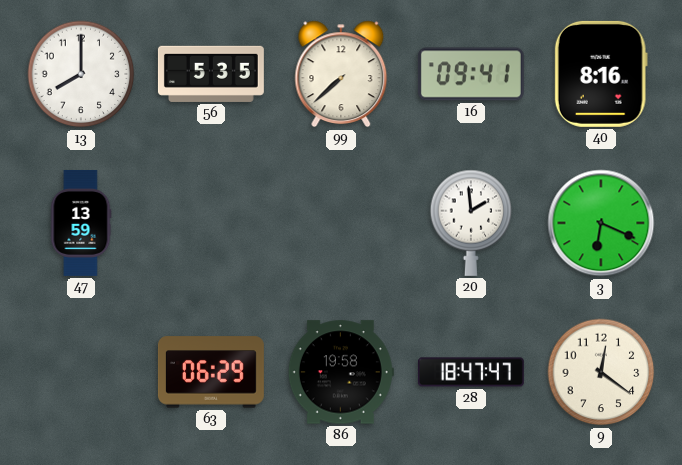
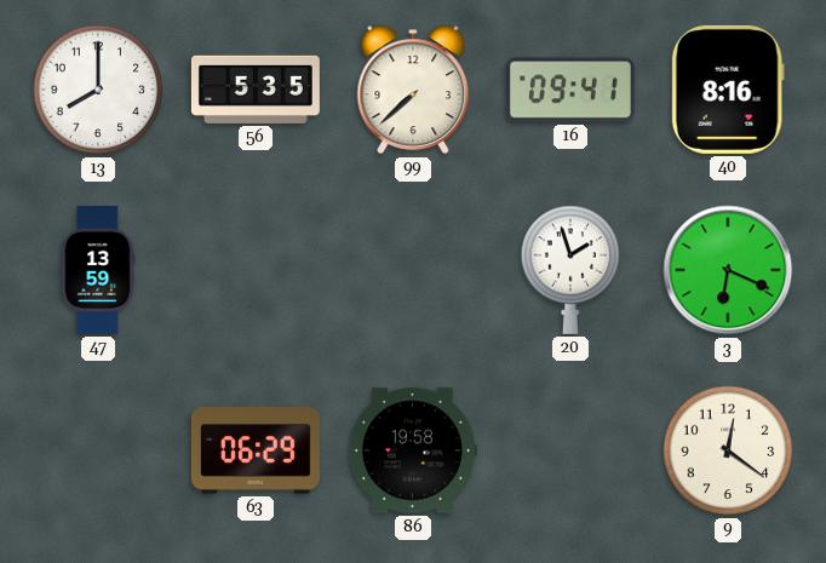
20: 1:59 -> 1:57 (570, 270)
28: 18:47 -> none (471, 372)
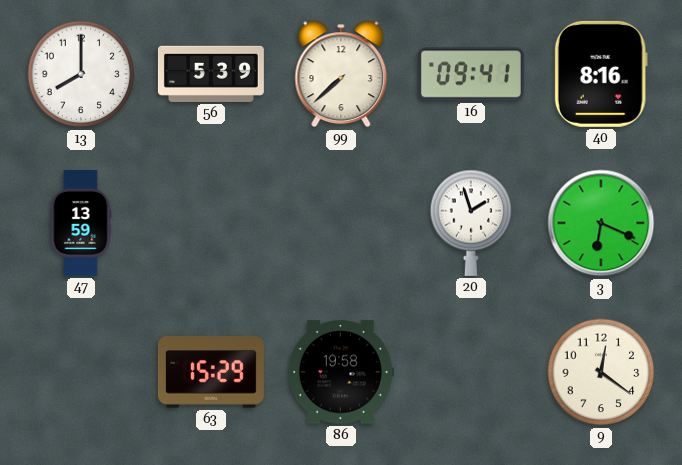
56: 5:35 -> 5:39 (211, 74)
63: 06:29 -> 15:29 (211, 372)
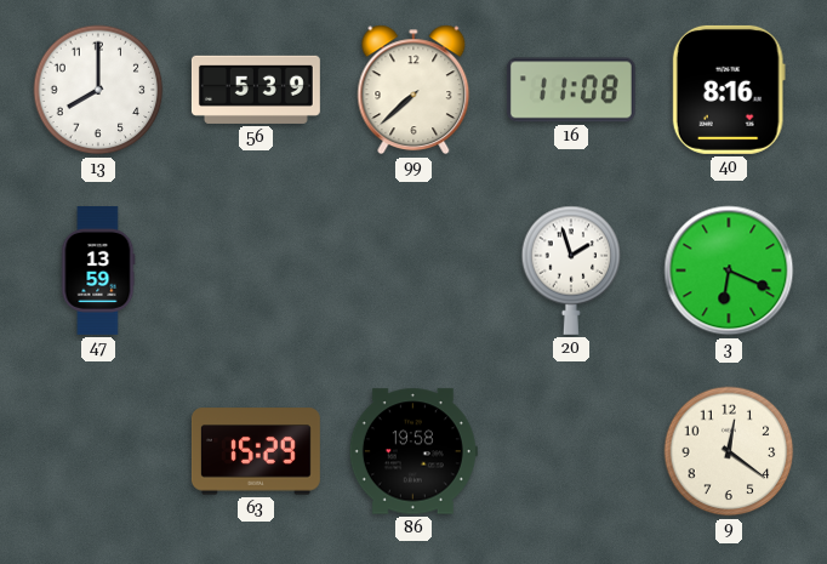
16: 09:41 -> 11:08 (571, 90)
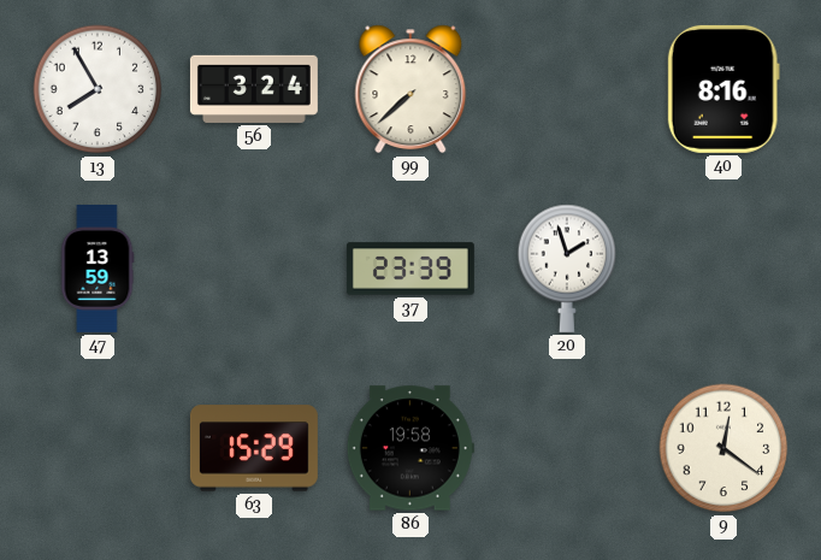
13: 8:00 -> 7:55 (98, 89)
56: 5:39 -> 3:24 (254, 89)
16: 11:08 -> none (571, 90)
37: none -> 23:39 (410, 269)
3: 6:19 -> none (729, 270)
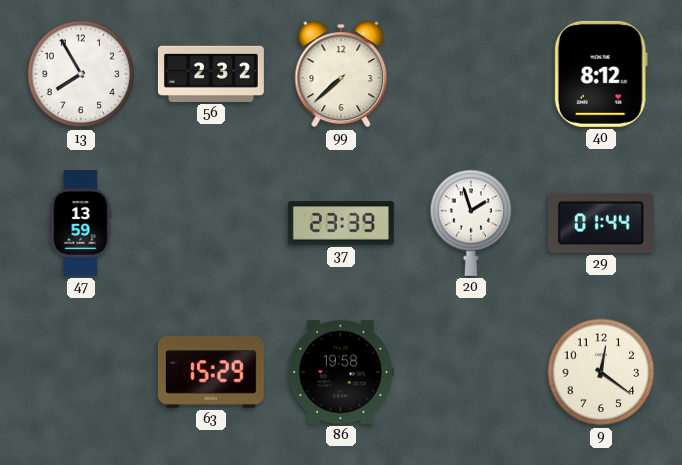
56: 3:24 -> 2:32 (211, 74)
40: 8:16 -> 8:12 (601, 74)
29: none -> 01:44 (601, 223)
